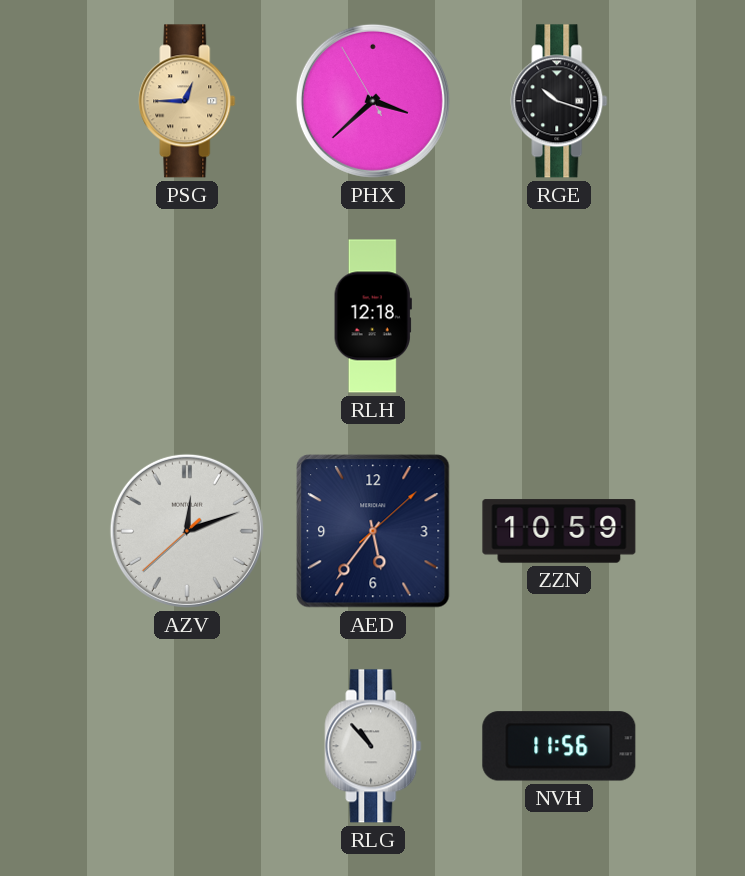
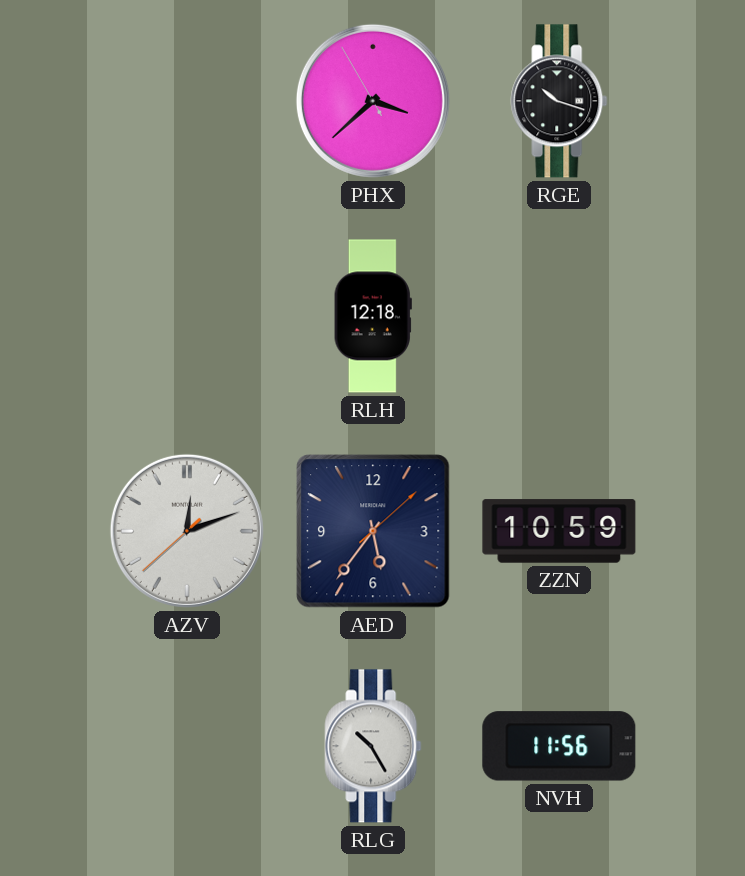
PSG: 12:45 -> none (187, 101)
RLG: 10:53 -> 10:25 (373, 746)
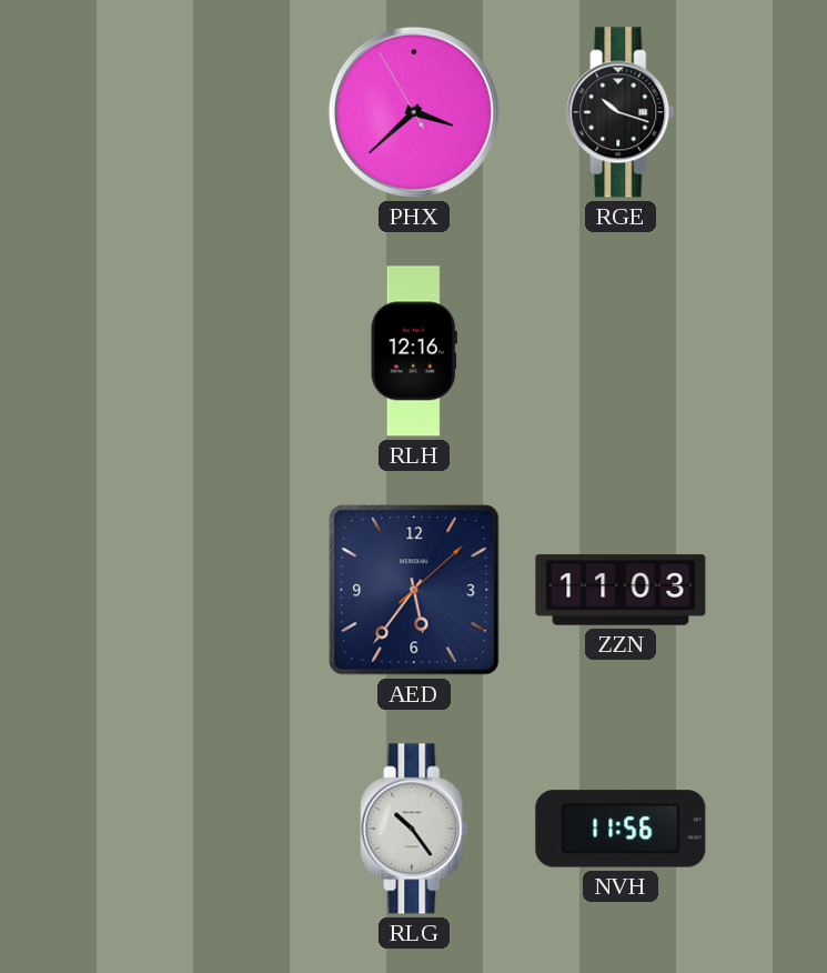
RLH: 12:18 -> 12:16 (414, 351)
AZV: 12:11 -> none (187, 531)
ZZN: 10:59 -> 11:03 (621, 590)
RLG: 10:25 -> 10:24 (414, 829)
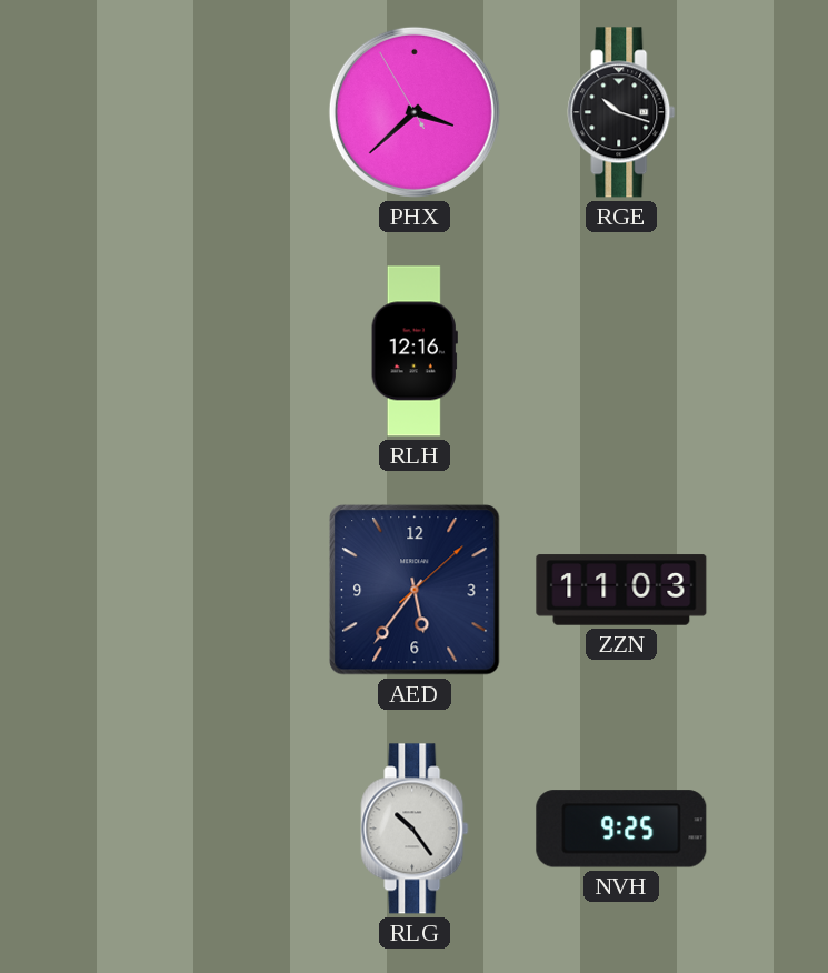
NVH: 11:56 -> 9:25 (621, 829)
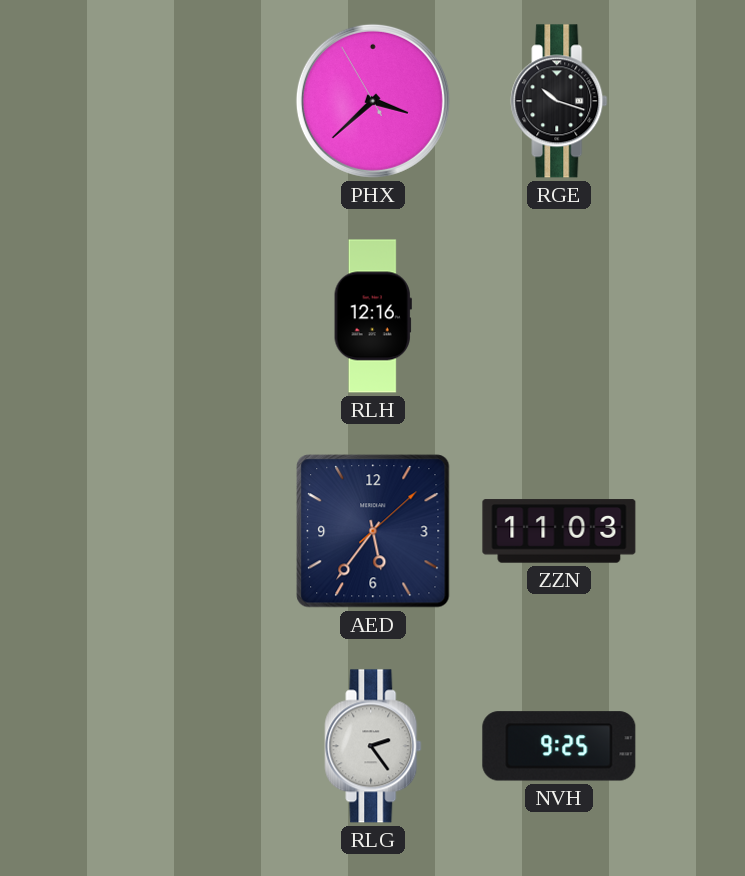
RLG: 10:24 -> 2:24 (373, 746)
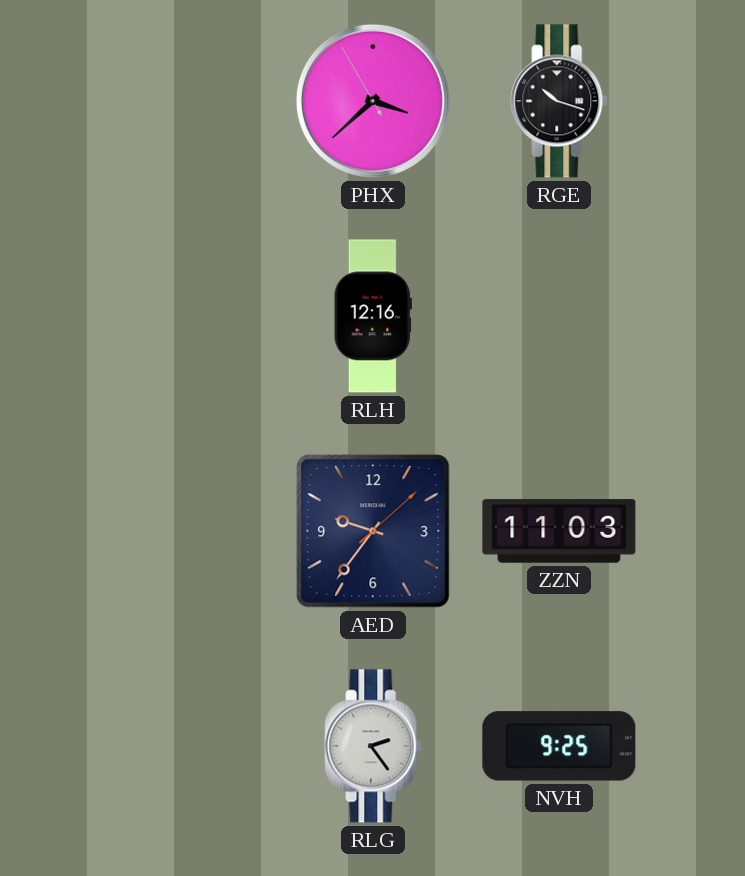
AED: 5:36 -> 9:36 (373, 531)
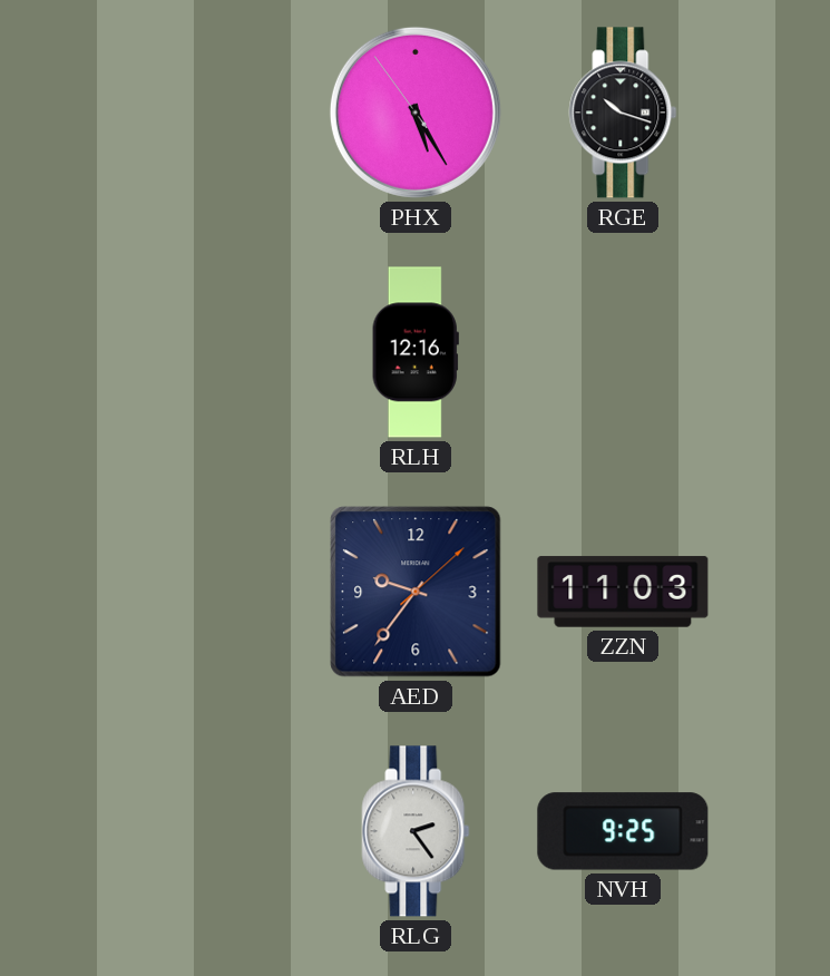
PHX: 3:37 -> 5:24 (416, 113)
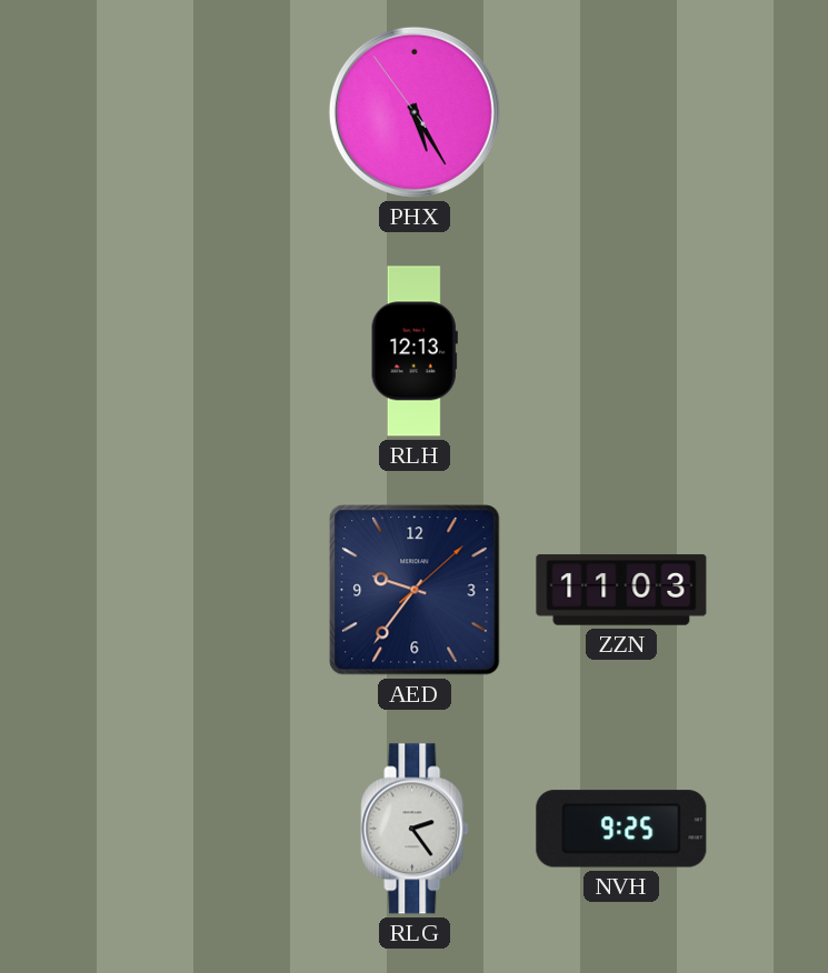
RGE: 10:18 -> none (623, 113)
RLH: 12:16 -> 12:13 (415, 351)
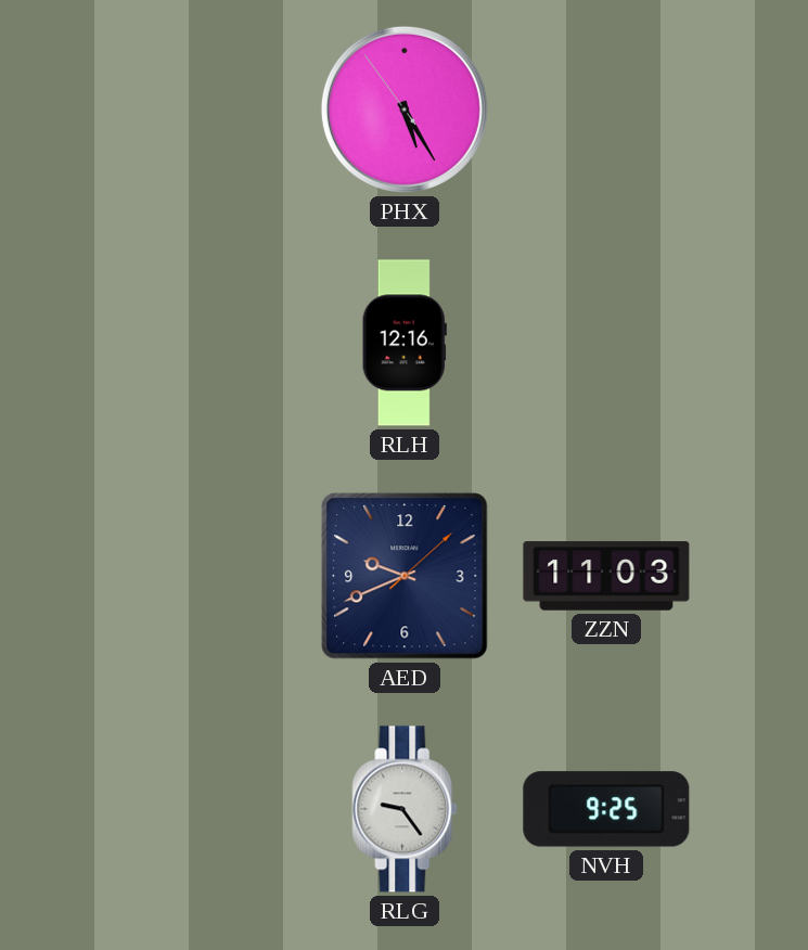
RLH: 12:13 -> 12:16 (405, 343)
AED: 9:36 -> 9:41 (405, 576)
RLG: 2:24 -> 9:24 (405, 809)
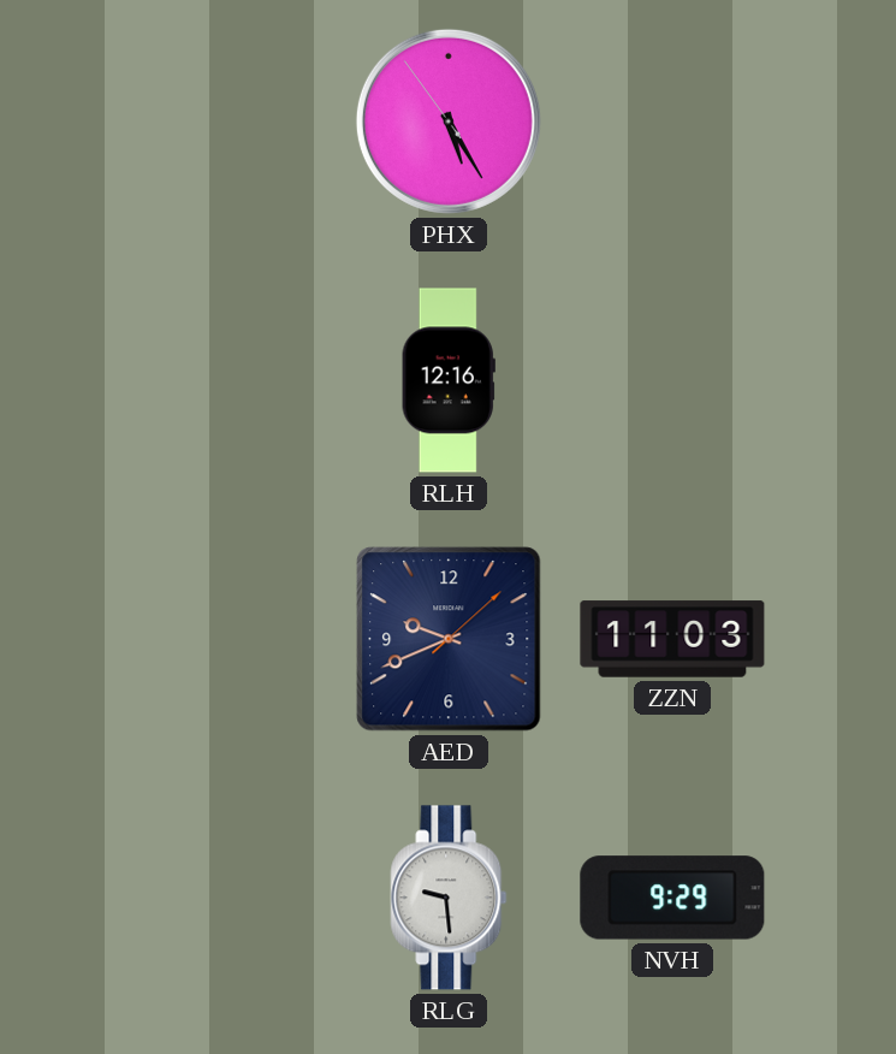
RLG: 9:24 -> 9:29 (449, 898)
NVH: 9:25 -> 9:29 (672, 898)
